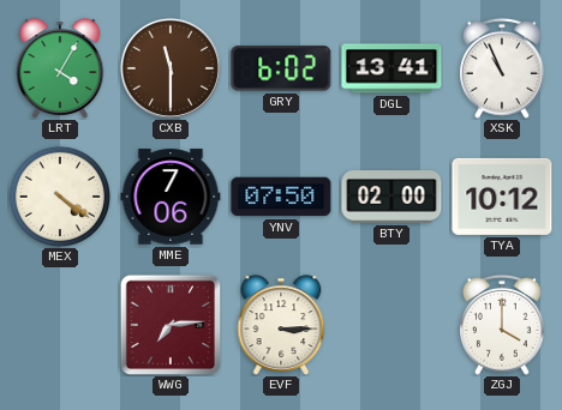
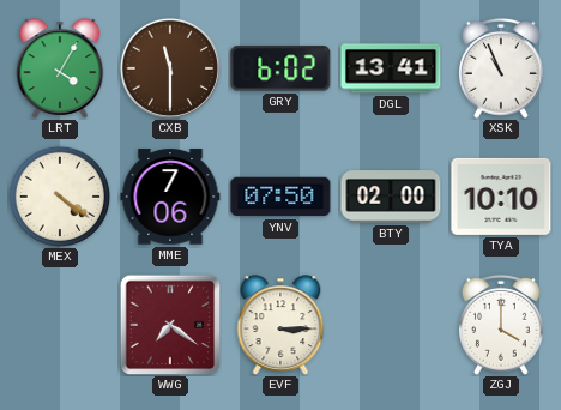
TYA: 10:12 -> 10:10 (501, 197)
WWG: 7:14 -> 7:21 (170, 325)
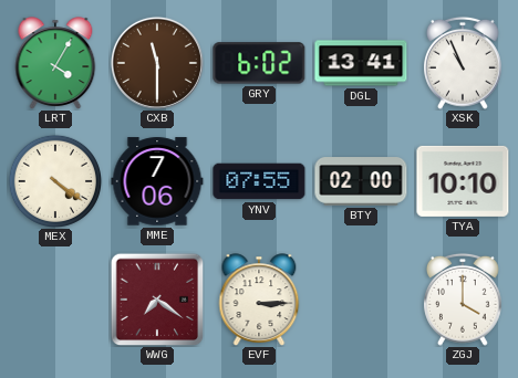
YNV: 07:50 -> 07:55 (259, 181)
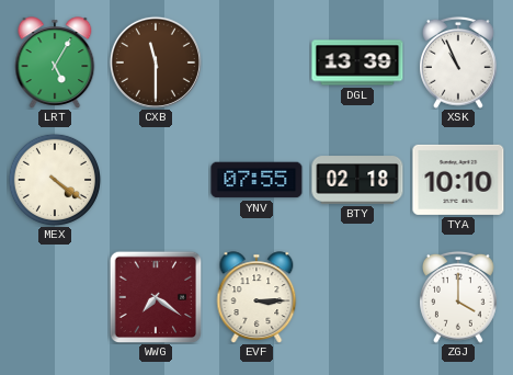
LRT: 4:05 -> 5:05 (55, 63)
GRY: 6:02 -> none (259, 63)
DGL: 13:41 -> 13:39 (357, 63)
MME: 7:06 -> none (157, 181)
BTY: 02:00 -> 02:18 (357, 180)
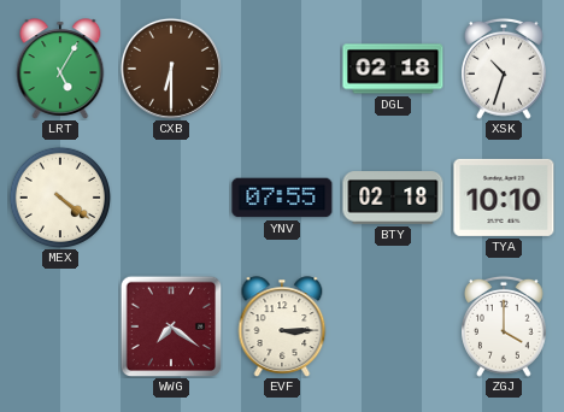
CXB: 11:30 -> 6:30 (171, 69)
DGL: 13:39 -> 02:18 (393, 69)
XSK: 10:56 -> 10:33 (505, 69)
